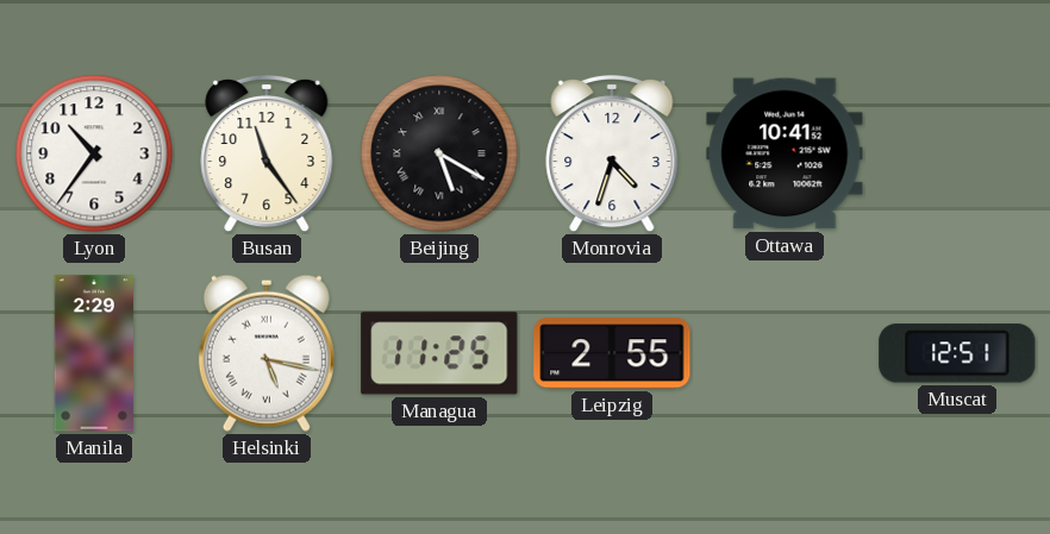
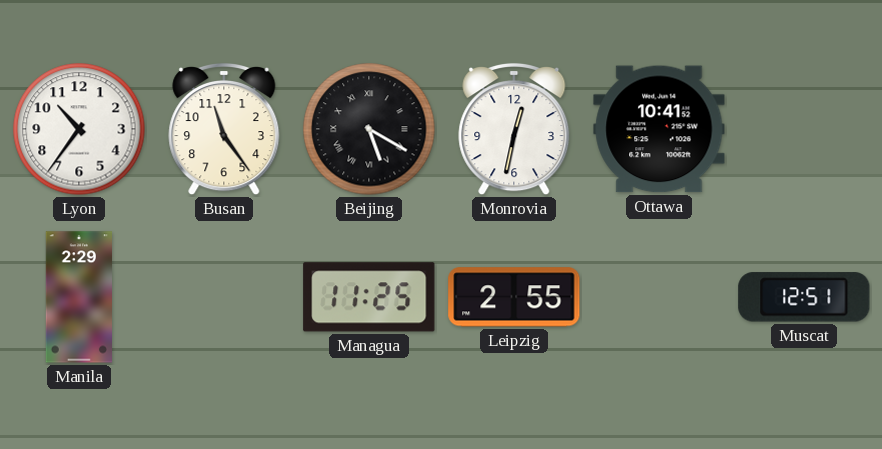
Monrovia: 4:33 -> 12:32 (514, 129)
Helsinki: 5:17 -> none (267, 353)
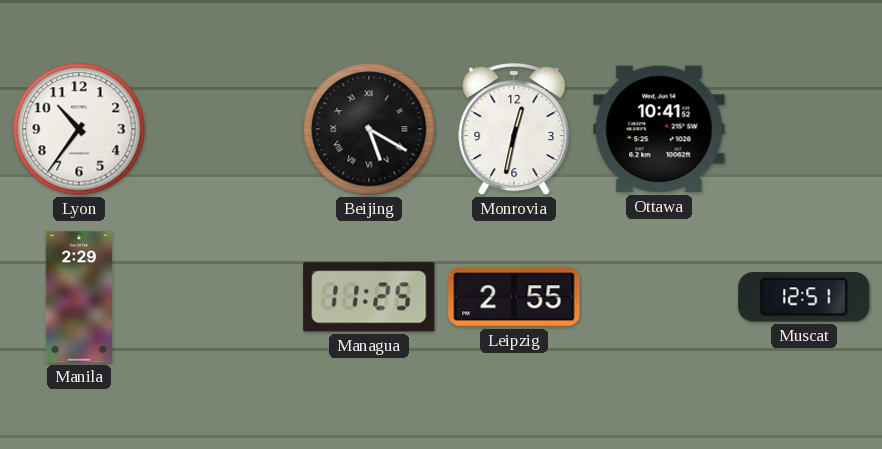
Busan: 11:24 -> none (224, 129)
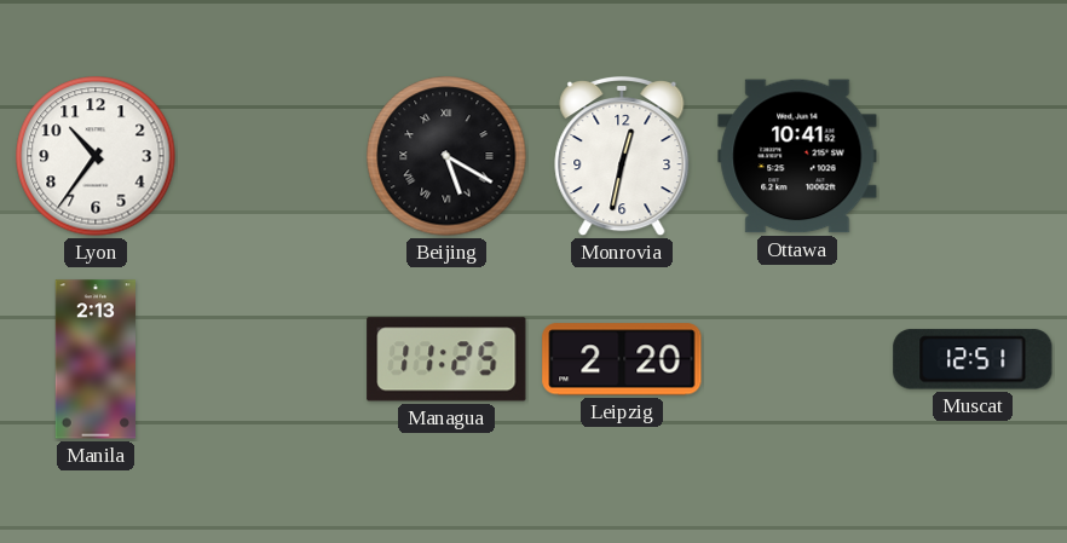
Manila: 2:29 -> 2:13 (94, 359)
Leipzig: 2:55 -> 2:20 (622, 359)
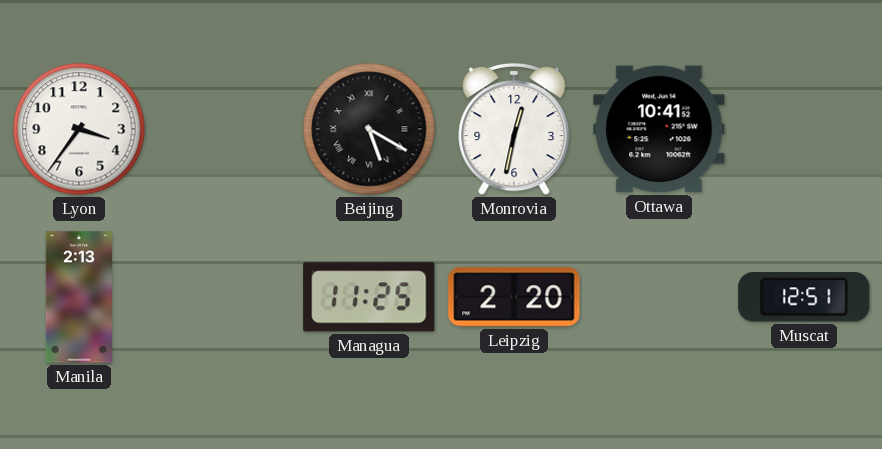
Lyon: 10:36 -> 3:36 (79, 129)
